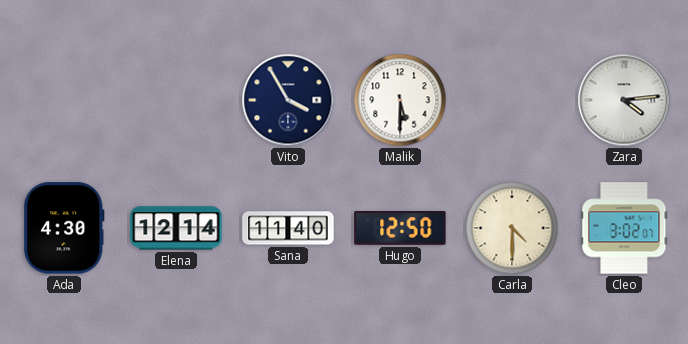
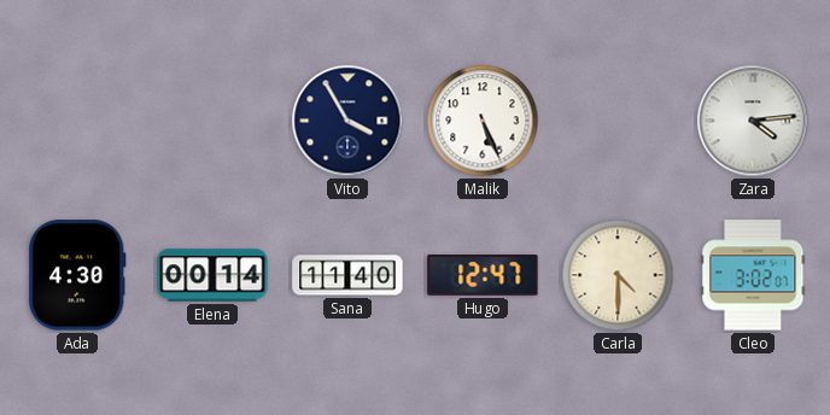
Malik: 5:30 -> 5:26 (483, 121)
Elena: 12:14 -> 00:14 (212, 275)
Hugo: 12:50 -> 12:47 (483, 276)
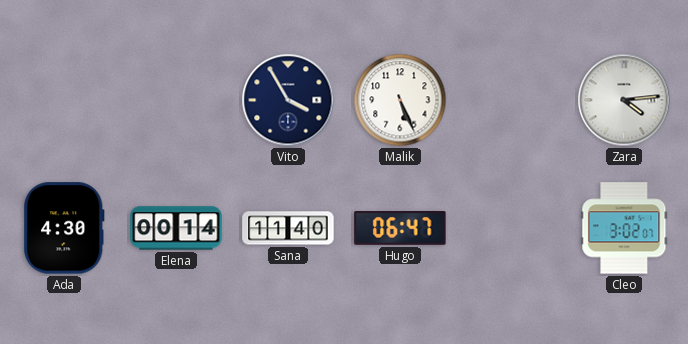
Hugo: 12:47 -> 06:47 (400, 229)
Carla: 4:30 -> none (618, 275)
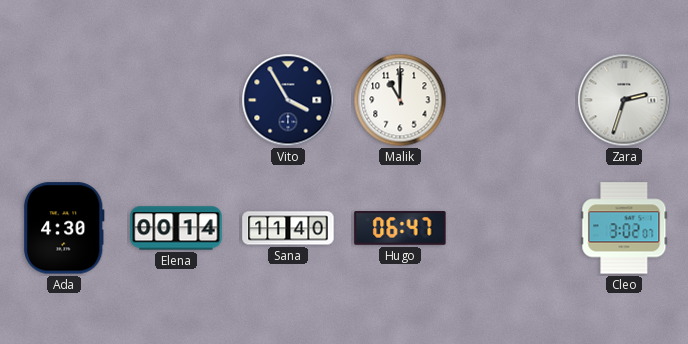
Malik: 5:26 -> 11:00 (400, 100)
Zara: 4:14 -> 2:33 (624, 100)
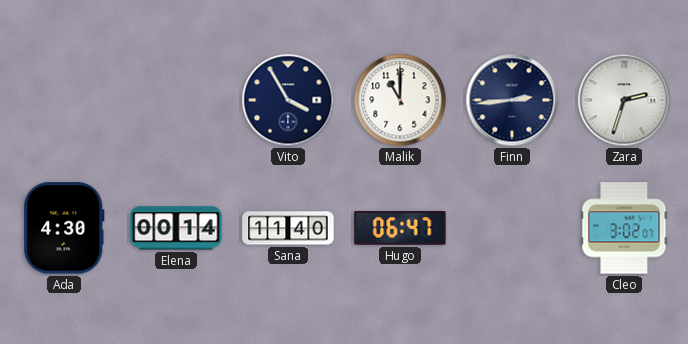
Finn: none -> 2:44 (512, 100)
